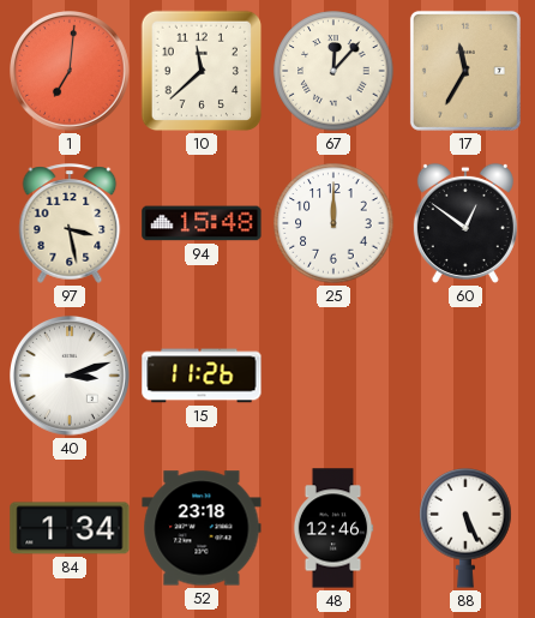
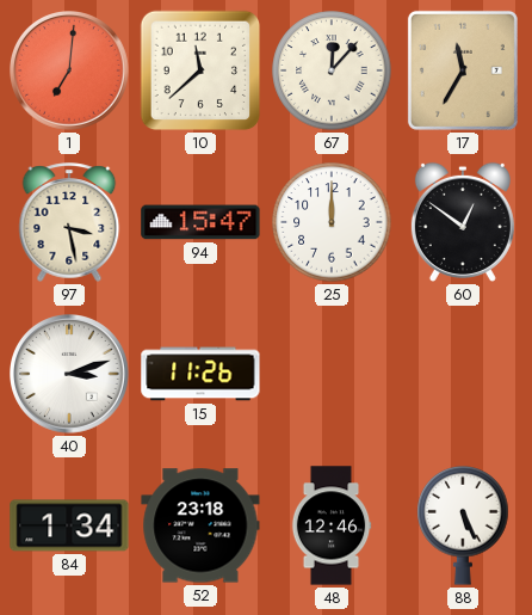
94: 15:48 -> 15:47 (200, 222)
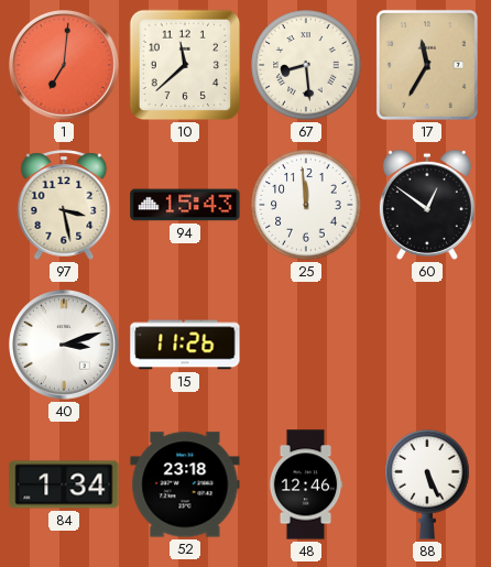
67: 12:07 -> 8:29 (306, 65)
94: 15:47 -> 15:43 (185, 205)
25: 12:00 -> 11:59 (306, 205)
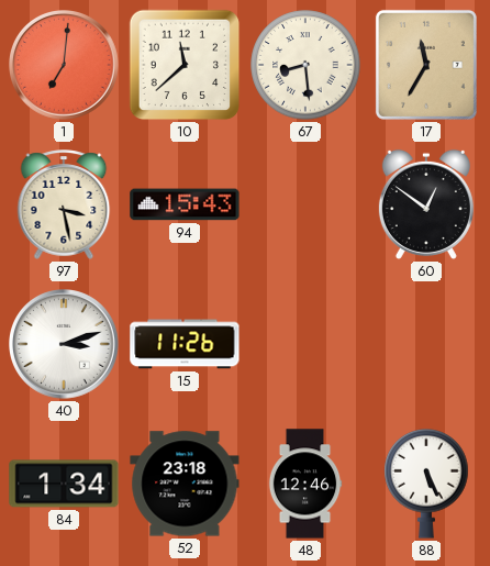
25: 11:59 -> none (306, 205)
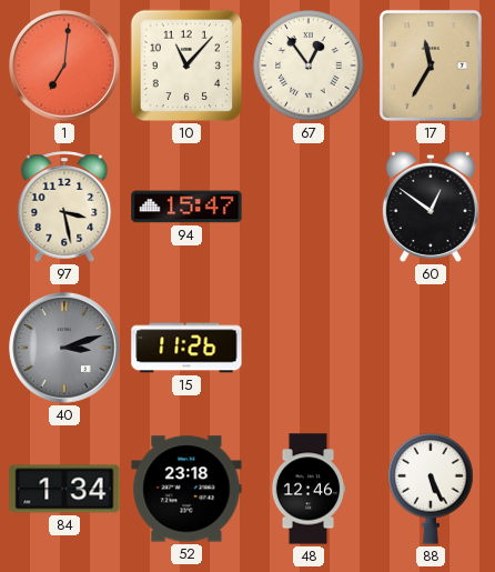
10: 11:38 -> 11:07 (186, 66)
67: 8:29 -> 12:54 (309, 66)
94: 15:43 -> 15:47 (186, 207)
40 dial: white -> grey (65, 349)
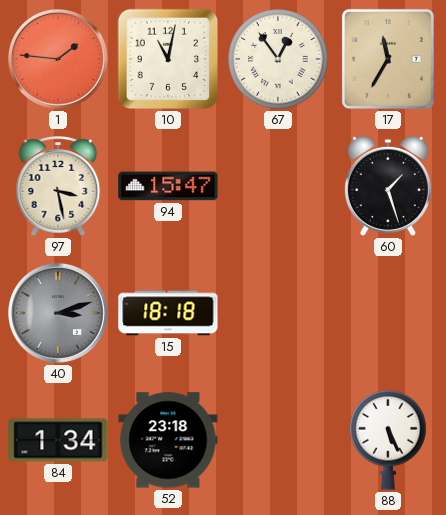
1: 7:01 -> 1:46 (59, 60)
10: 11:07 -> 11:02 (168, 59)
60: 12:51 -> 1:27 (388, 186)
15: 11:26 -> 18:18 (168, 313)
48: 12:46 -> none (309, 489)
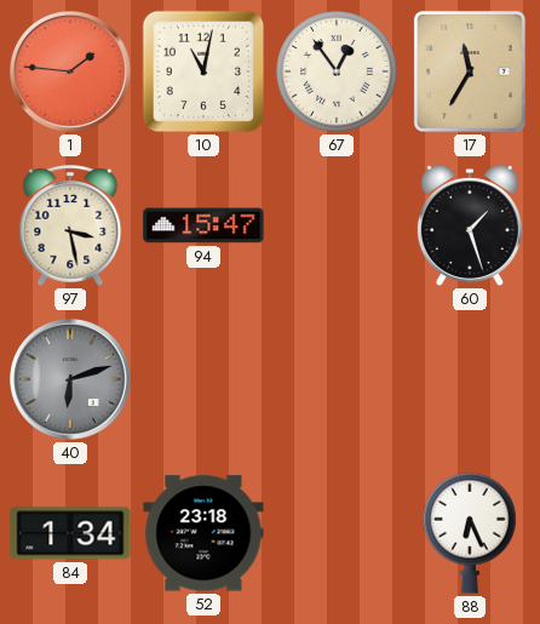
40: 3:12 -> 6:12 (71, 380)
15: 18:18 -> none (168, 313)
88: 5:26 -> 6:26 (470, 533)
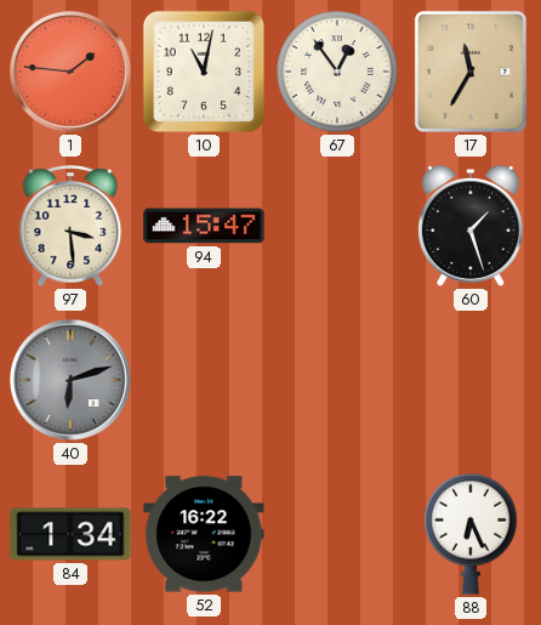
97: 3:28 -> 3:29 (70, 226)
52: 23:18 -> 16:22 (204, 534)
